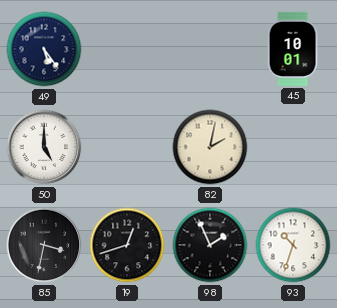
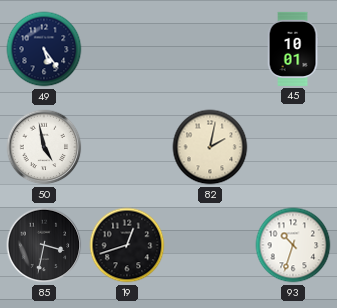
50: 5:00 -> 4:58 (44, 147)
98: 1:56 -> none (210, 245)
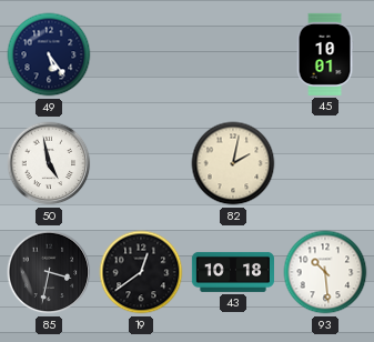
19: 12:42 -> 12:39 (141, 272)
43: none -> 10:18 (232, 272)
93: 10:33 -> 10:29 (325, 272)
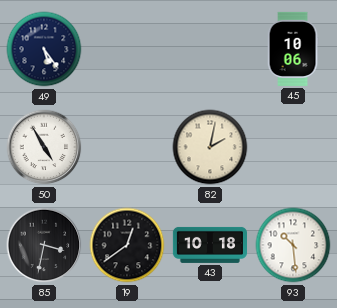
45: 10:01 -> 10:06 (293, 49)
50: 4:58 -> 4:55 (44, 147)
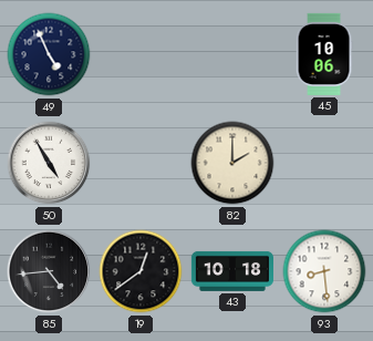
49: 5:24 -> 4:56 (49, 54)
82: 2:02 -> 2:00 (232, 163)
85: 3:32 -> 4:44 (49, 271)
93: 10:29 -> 8:29 (324, 271)
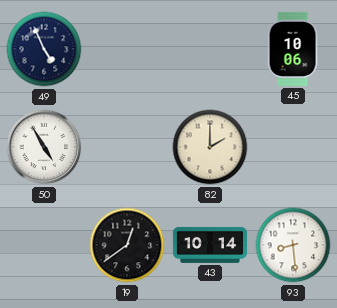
85: 4:44 -> none (49, 271)
43: 10:18 -> 10:14 (209, 245)
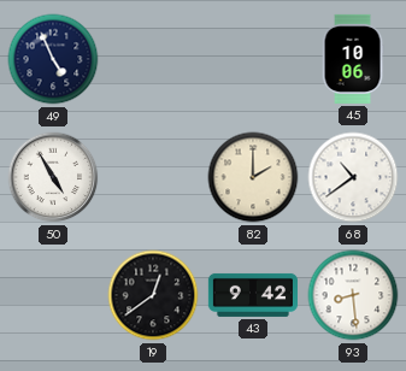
68: none -> 10:39 (353, 177)
43: 10:14 -> 9:42 (252, 295)
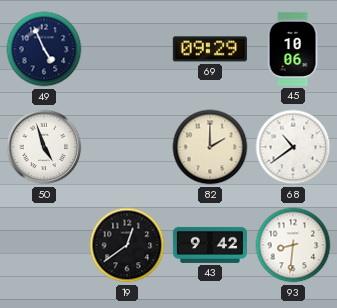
69: none -> 09:29 (210, 49)
50: 4:55 -> 4:57 (44, 147)
93: 8:29 -> 8:31 (293, 245)
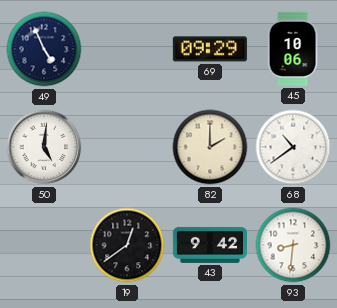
50: 4:57 -> 5:01 (44, 147)
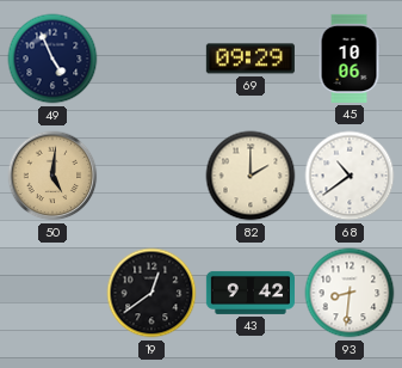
50 dial: white -> champagne (52, 176)
